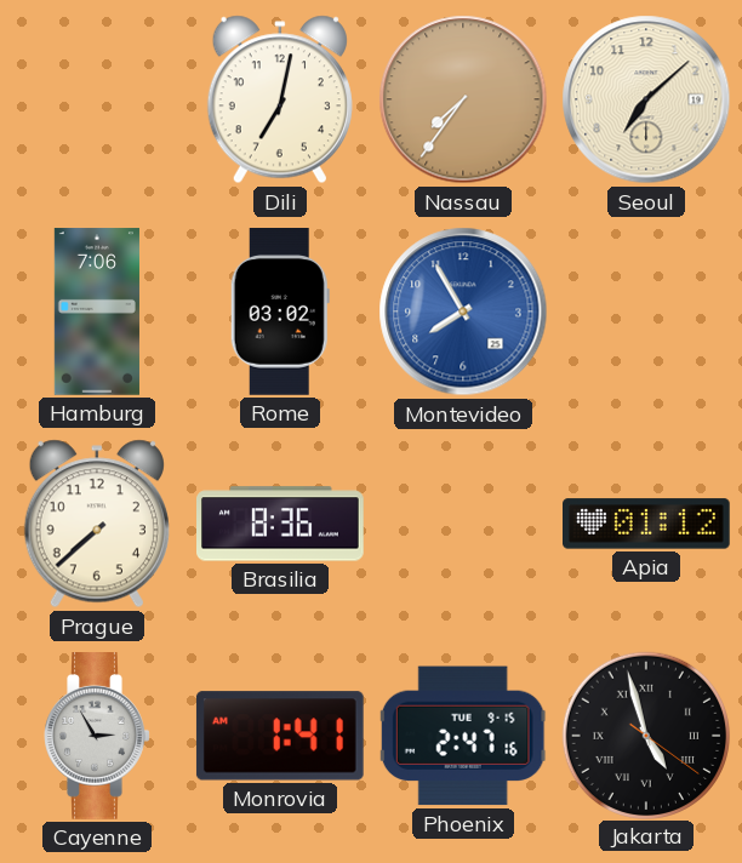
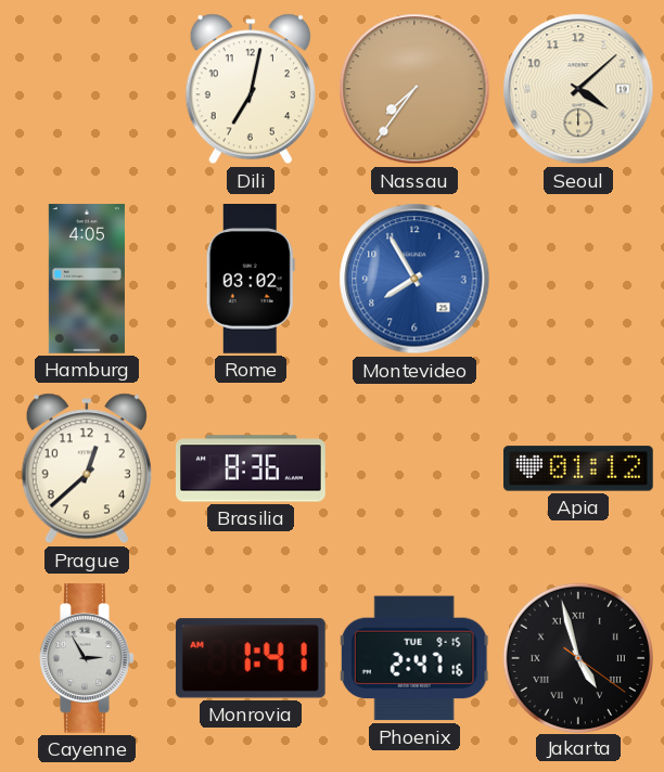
Seoul: 7:08 -> 4:08 (578, 89)
Hamburg: 7:06 -> 4:05 (87, 279)
Prague: 7:38 -> 12:38 (87, 468)
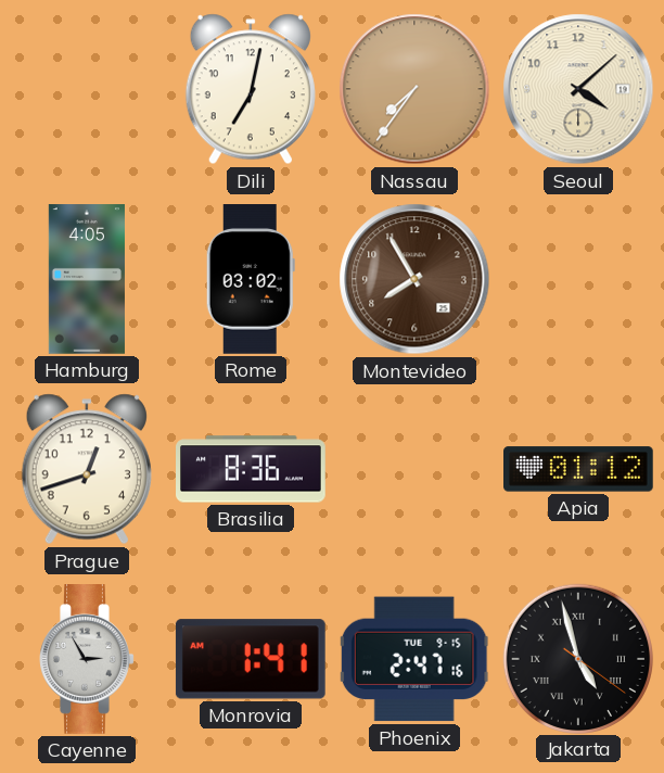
Montevideo dial: blue -> brown (414, 279)
Prague: 12:38 -> 12:42 (87, 469)
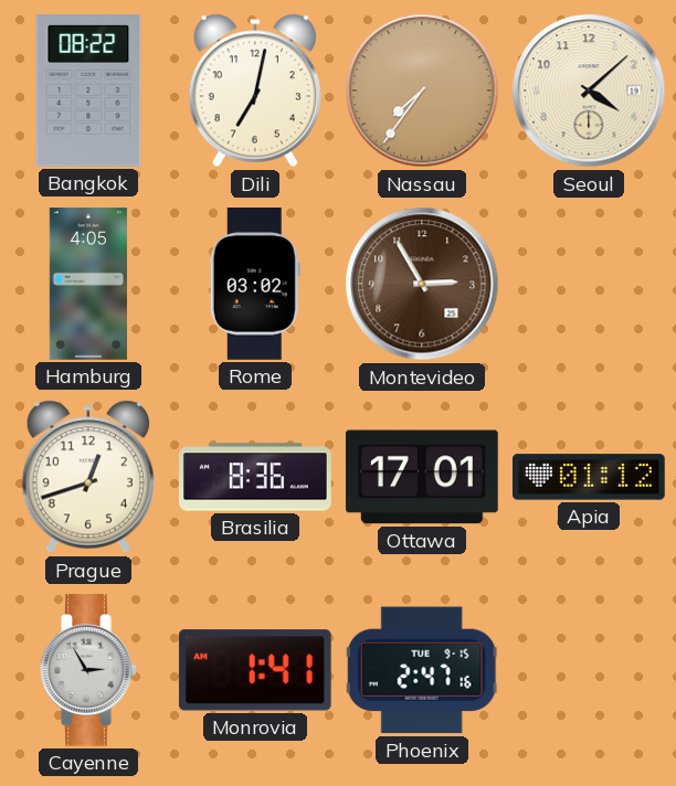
Bangkok: none -> 08:22 (88, 92)
Montevideo: 7:55 -> 2:55 (422, 284)
Ottawa: none -> 17:01 (422, 477)
Jakarta: 4:57 -> none (577, 658)
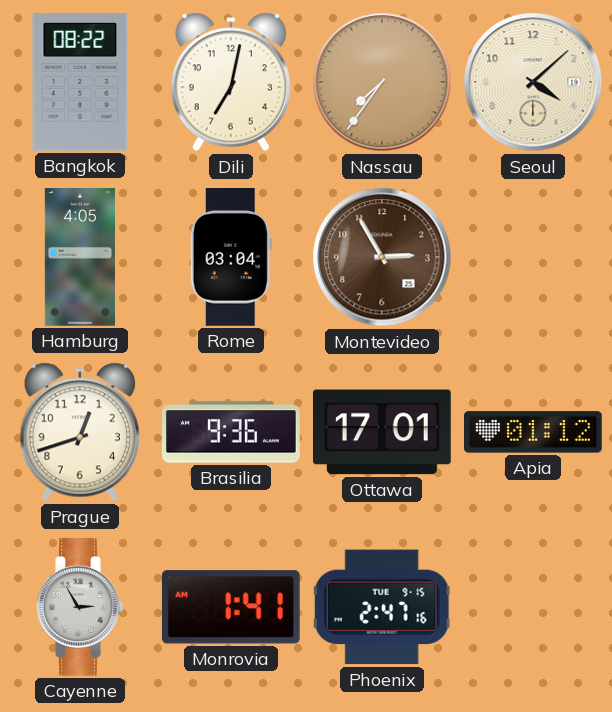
Rome: 03:02 -> 03:04 (231, 258)
Brasilia: 8:36 -> 9:36 (232, 432)
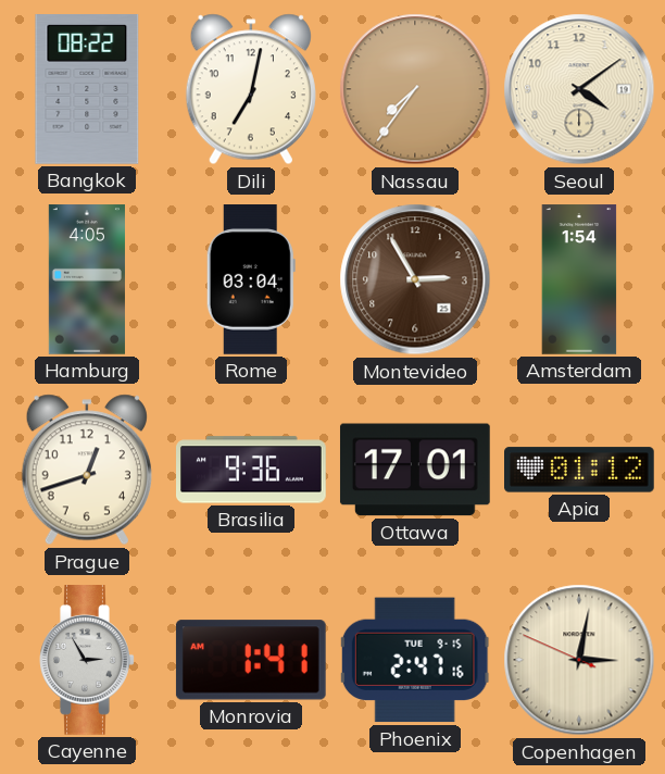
Seoul: 4:08 -> 4:09 (579, 89)
Amsterdam: none -> 1:54 (579, 279)
Copenhagen: none -> 3:01 (579, 660)
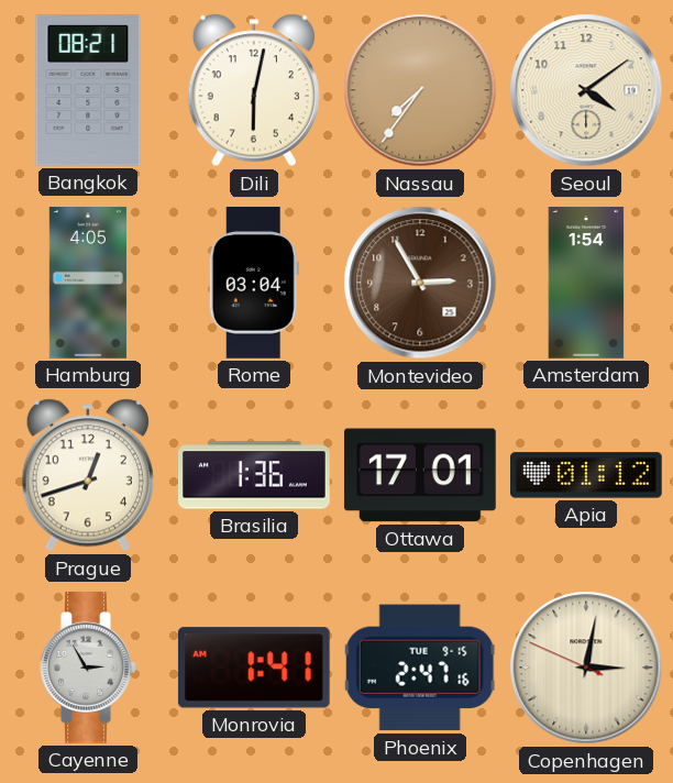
Bangkok: 08:22 -> 08:21 (88, 91)
Dili: 7:02 -> 6:02 (254, 90)
Brasilia: 9:36 -> 1:36 (255, 475)
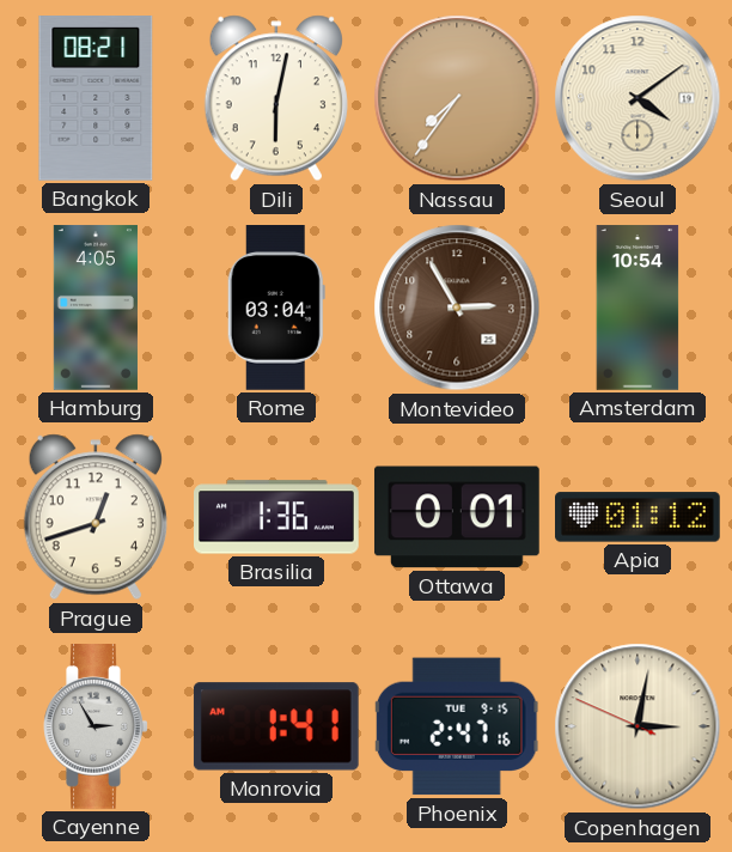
Amsterdam: 1:54 -> 10:54 (638, 308)
Ottawa: 17:01 -> 0:01 (457, 517)
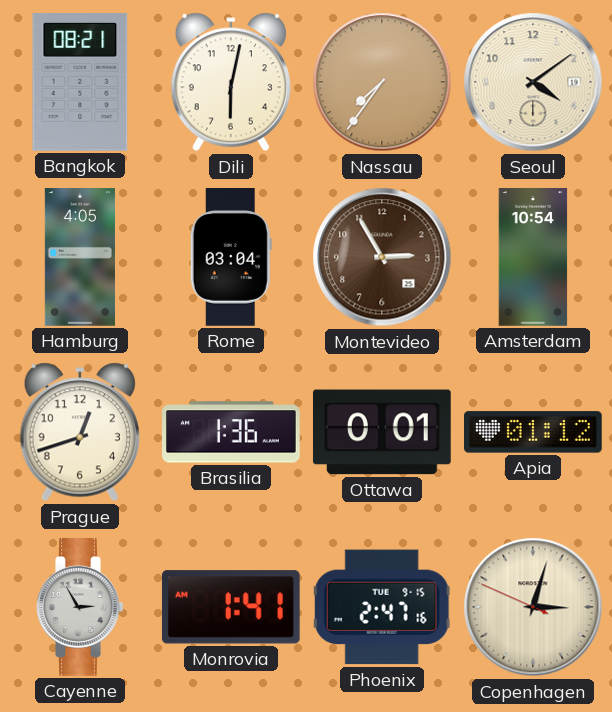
Copenhagen: 3:01 -> 3:02 (533, 607)
